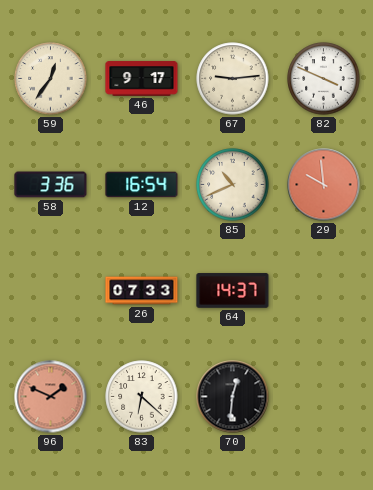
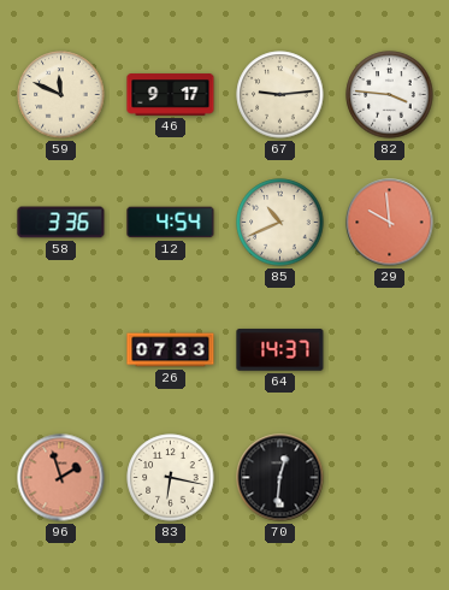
59: 12:36 -> 11:49 (61, 95)
82: 3:49 -> 3:46 (390, 95)
12: 16:54 -> 4:54 (171, 223)
96: 1:49 -> 1:57 (61, 478)
83: 6:22 -> 6:17 (171, 478)
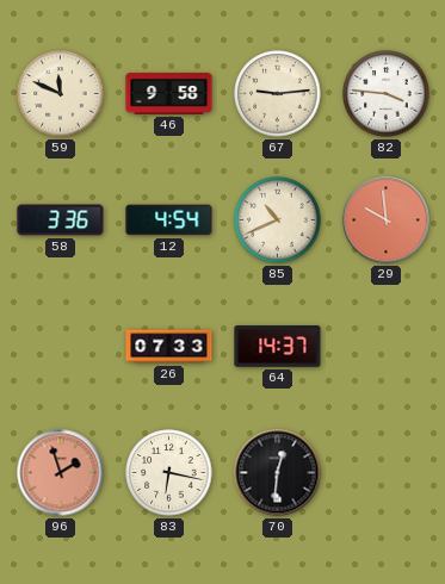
46: 9:17 -> 9:58 (169, 94)
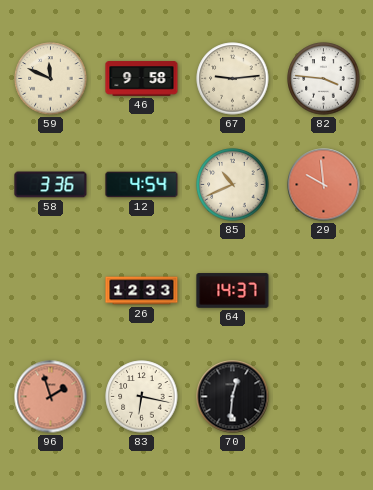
26: 07:33 -> 12:33 (142, 291)
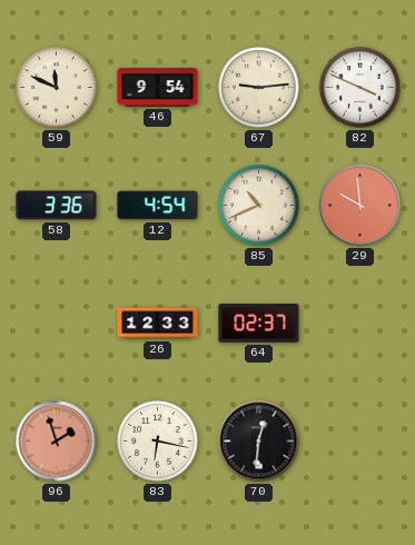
46: 9:58 -> 9:54 (158, 88)
82: 3:46 -> 3:49 (360, 88)
64: 14:37 -> 02:37 (259, 324)
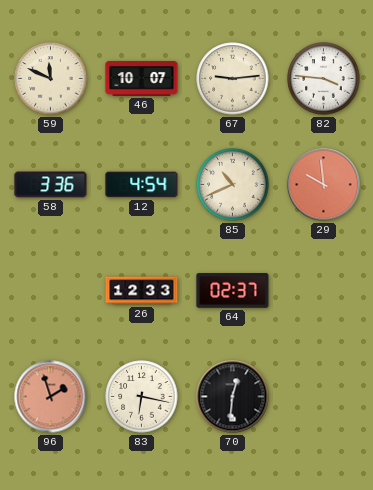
46: 9:54 -> 10:07 (142, 79)
82: 3:49 -> 3:46 (324, 79)
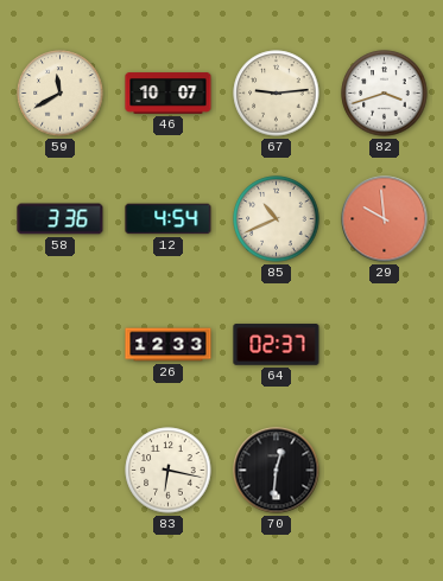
59: 11:49 -> 11:40 (61, 94)
82: 3:46 -> 3:42 (385, 94)
96: 1:57 -> none (51, 397)
